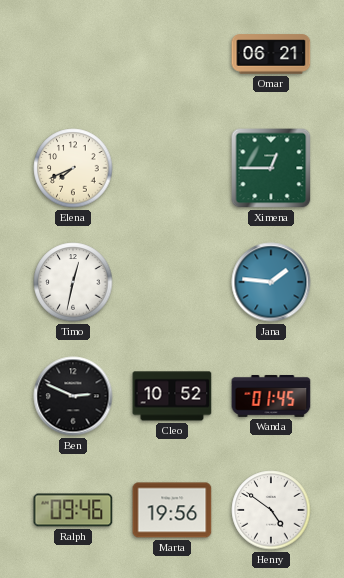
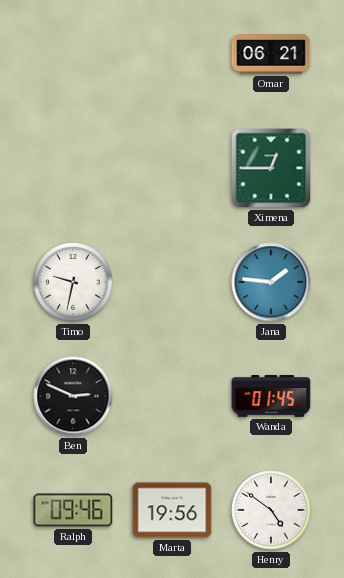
Elena: 7:41 -> none (73, 168)
Timo: 12:32 -> 9:32 (73, 282)
Cleo: 10:52 -> none (172, 396)
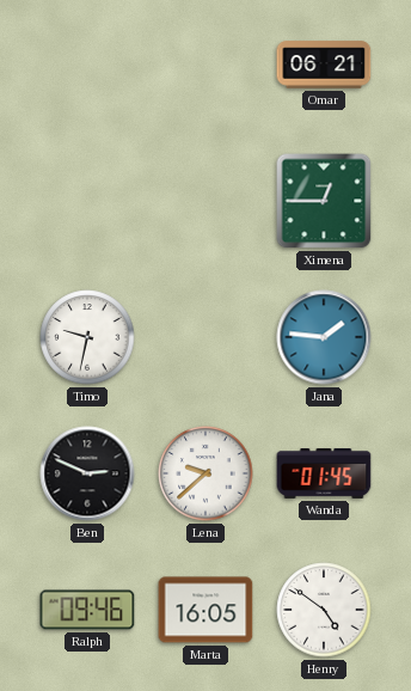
Lena: none -> 9:38 (205, 473)
Marta: 19:56 -> 16:05 (205, 610)
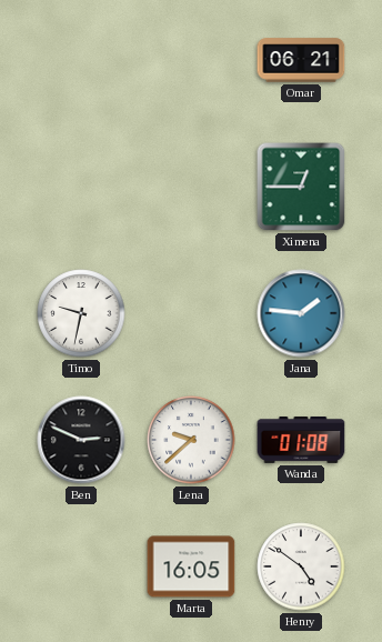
Wanda: 01:45 -> 01:08 (301, 441)
Ralph: 09:46 -> none (87, 610)
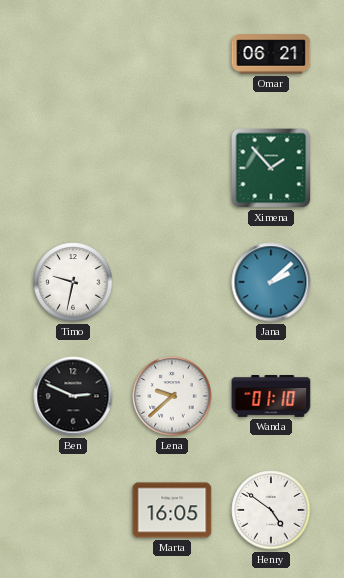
Ximena: 12:45 -> 1:53 (271, 168)
Jana: 1:46 -> 2:08 (271, 282)
Wanda: 01:08 -> 01:10 (271, 397)
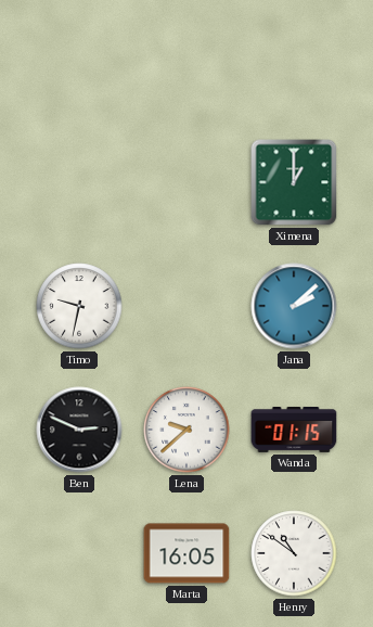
Omar: 06:21 -> none (271, 54)
Ximena: 1:53 -> 1:00 (294, 182)
Wanda: 01:10 -> 01:15 (294, 431)
Henry: 4:51 -> 10:51 (294, 553)
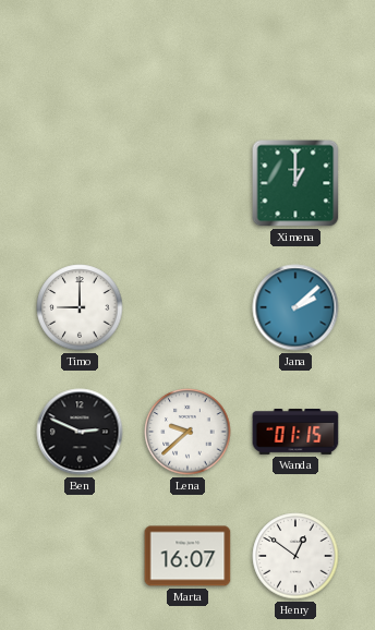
Timo: 9:32 -> 9:00 (80, 307)
Marta: 16:05 -> 16:07 (187, 556)
Henry: 10:51 -> 12:51 (295, 556)
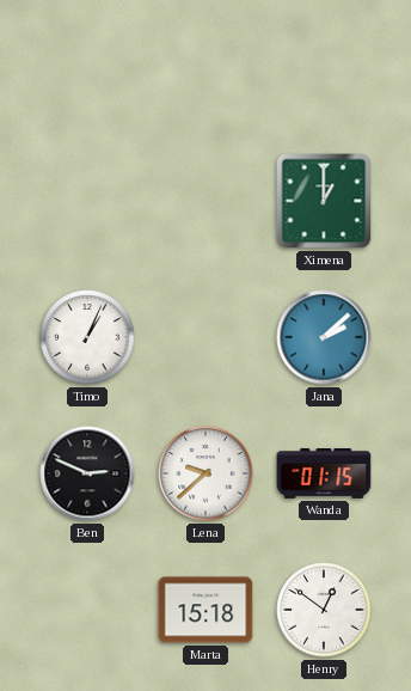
Timo: 9:00 -> 1:04 (87, 337)
Marta: 16:07 -> 15:18 (205, 610)
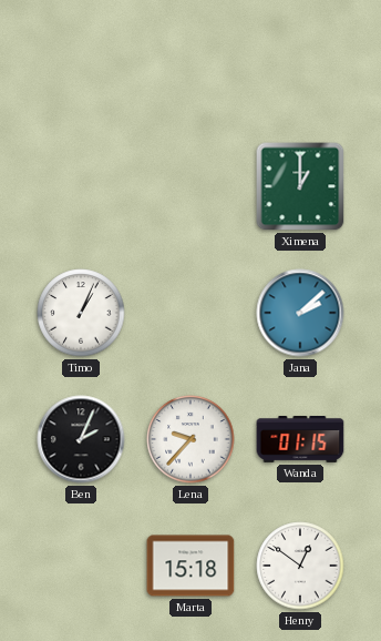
Ben: 2:49 -> 2:04 (81, 439)
Lena: 9:38 -> 9:37 (190, 439)
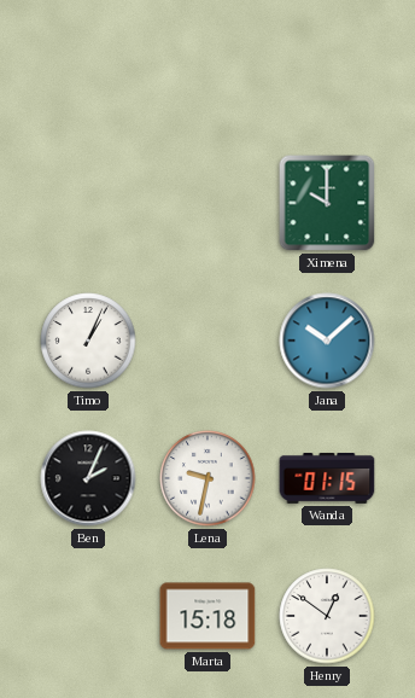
Ximena: 1:00 -> 10:00 (327, 203)
Jana: 2:08 -> 10:08 (327, 341)
Lena: 9:37 -> 9:32 (207, 478)
